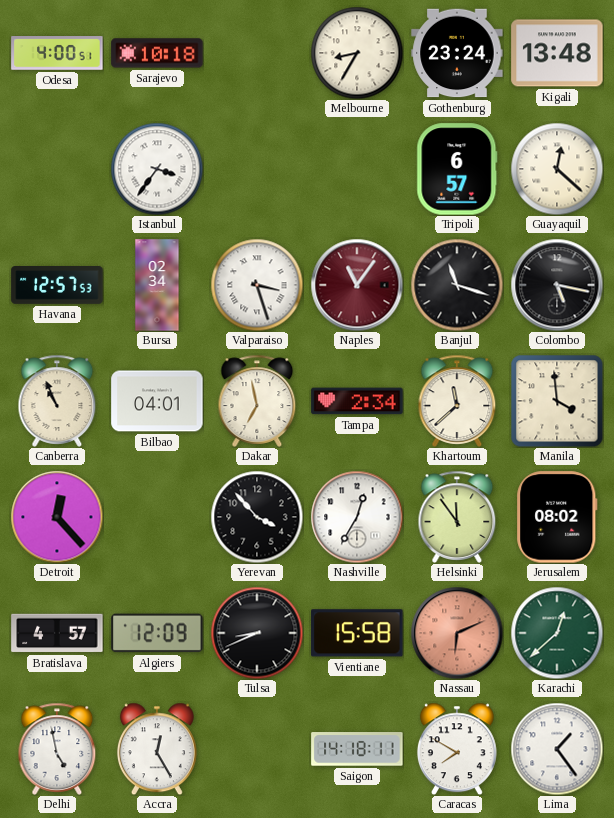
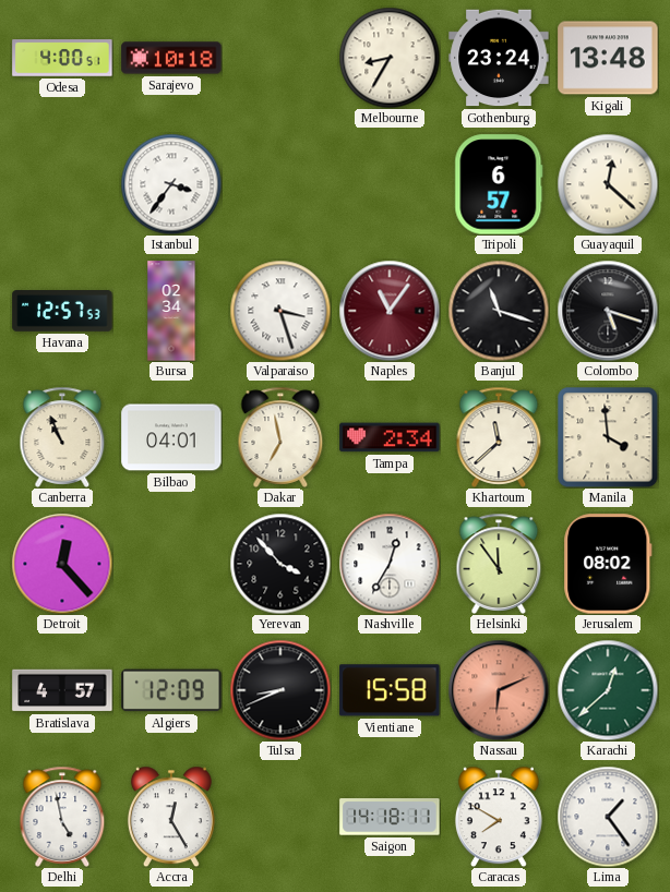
Colombo: 5:17 -> 5:18 (608, 311)
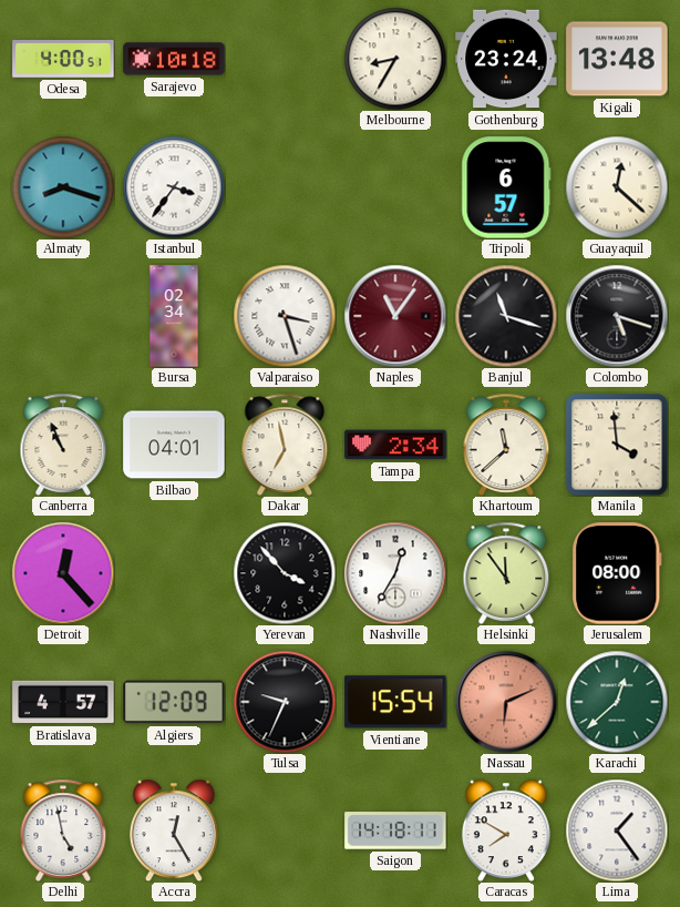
Almaty: none -> 8:18 (63, 187)
Havana: 12:57 -> none (62, 312)
Jerusalem: 08:02 -> 08:00 (617, 573)
Tulsa: 8:41 -> 9:34 (285, 702)
Vientiane: 15:58 -> 15:54 (395, 702)
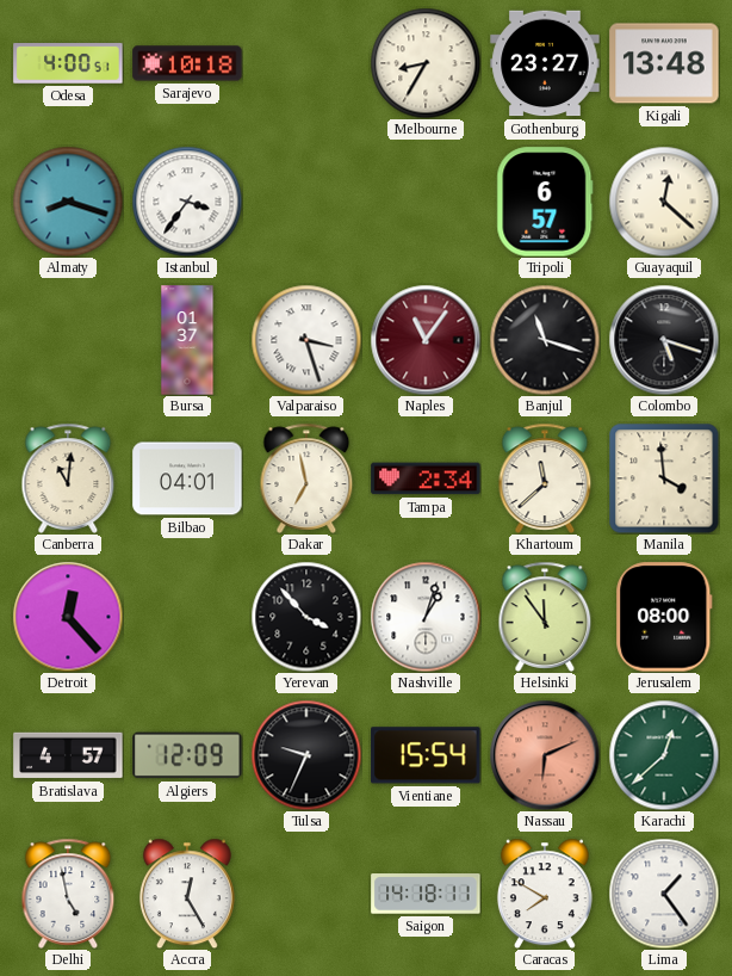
Gothenburg: 23:24 -> 23:27 (545, 63)
Bursa: 02:34 -> 01:37 (187, 340)
Canberra: 10:56 -> 11:01 (68, 478)
Nashville: 12:35 -> 1:03 (426, 617)
